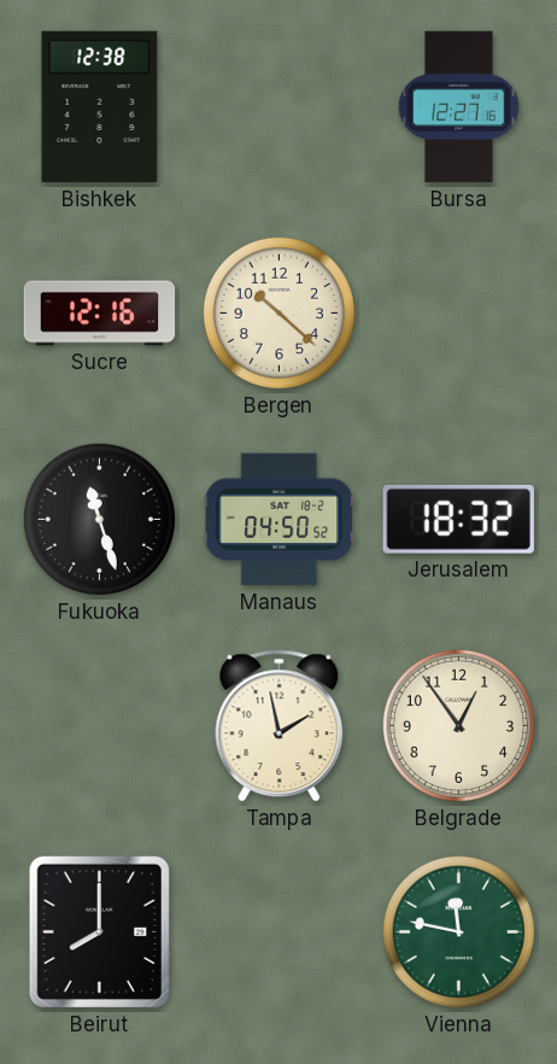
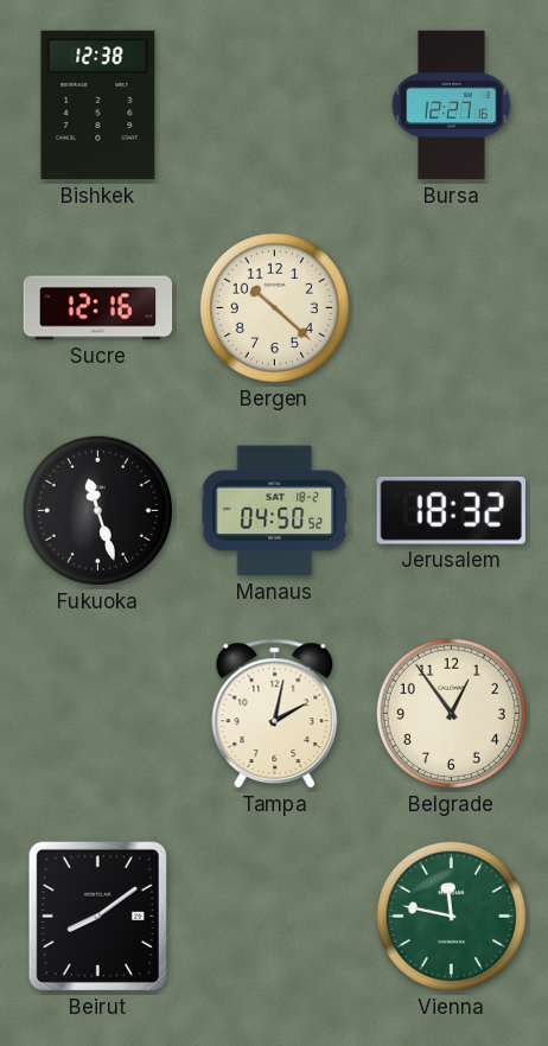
Tampa: 1:58 -> 2:02 (275, 714)
Beirut: 8:00 -> 8:09 (97, 916)
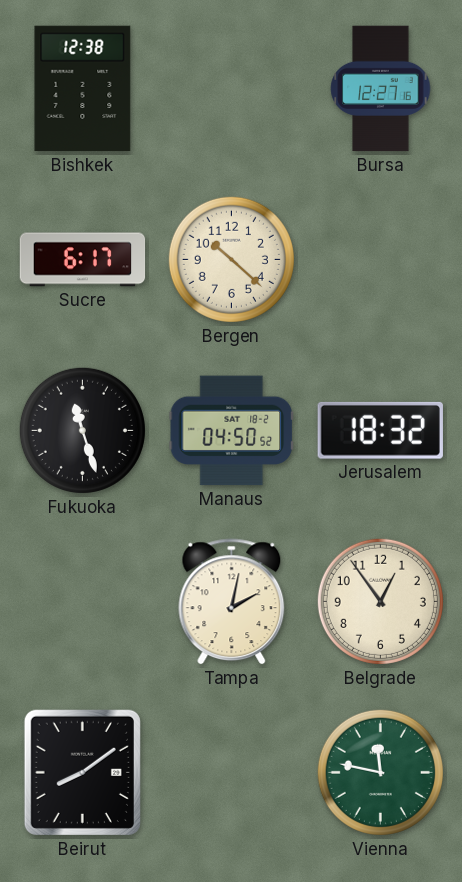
Sucre: 12:16 -> 6:17 (83, 260)
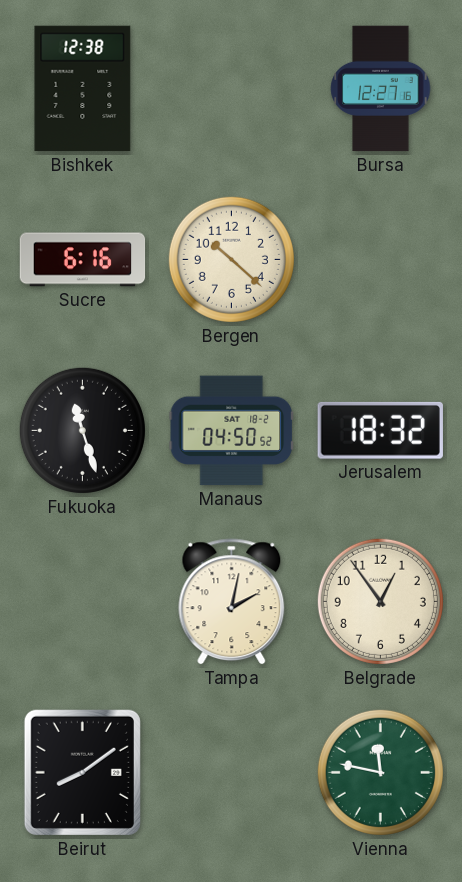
Sucre: 6:17 -> 6:16 (83, 260)
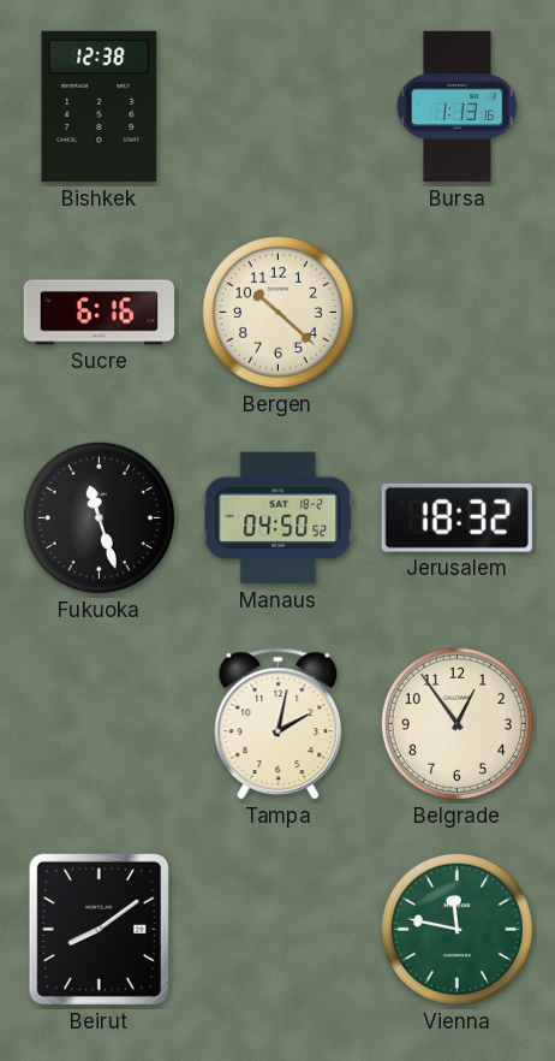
Bursa: 12:27 -> 1:13 (458, 107)
